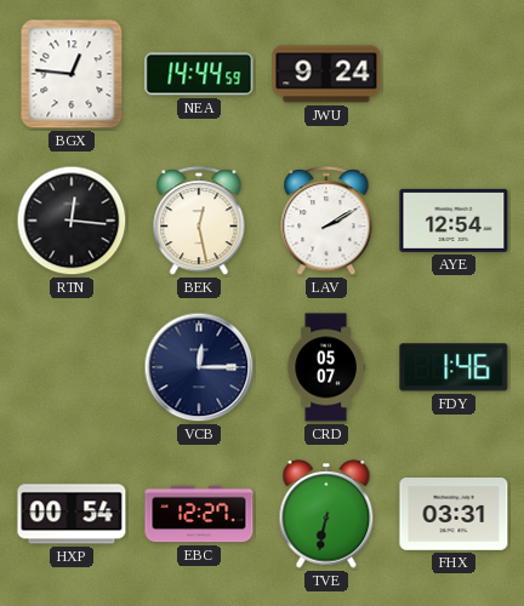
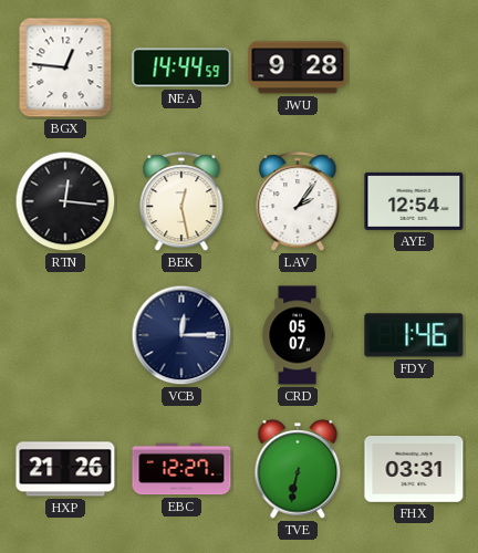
JWU: 9:24 -> 9:28 (298, 67)
LAV: 2:10 -> 2:06 (298, 202)
HXP: 00:54 -> 21:26 (65, 469)
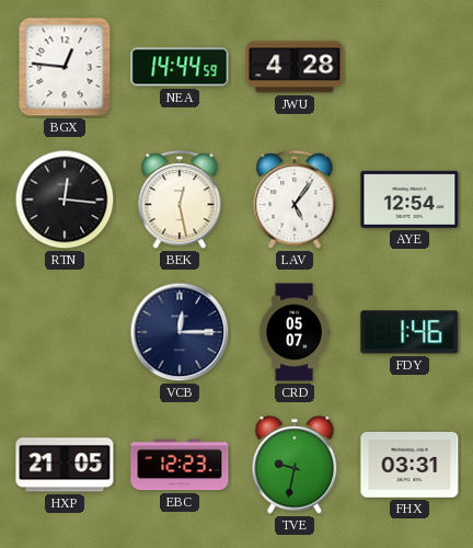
JWU: 9:28 -> 4:28 (295, 67)
LAV: 2:06 -> 5:06 (295, 201)
HXP: 21:26 -> 21:05 (65, 465)
EBC: 12:27 -> 12:23 (180, 465)
TVE: 6:32 -> 9:32 (295, 465)
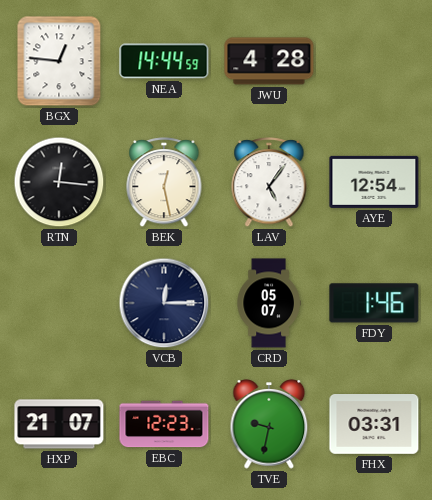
HXP: 21:05 -> 21:07 (59, 424)
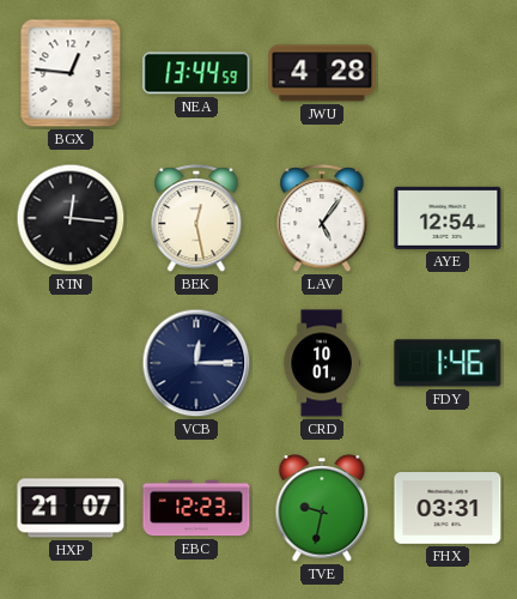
NEA: 14:44 -> 13:44 (196, 73)
CRD: 05:07 -> 10:01 (322, 363)
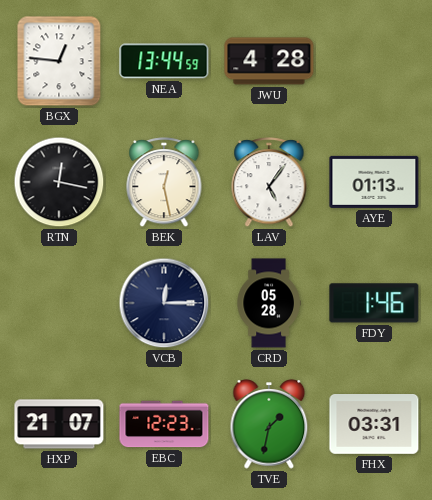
RTN: 12:16 -> 12:17 (59, 182)
AYE: 12:54 -> 01:13 (374, 182)
CRD: 10:01 -> 05:28 (269, 303)
TVE: 9:32 -> 1:32 (269, 424)
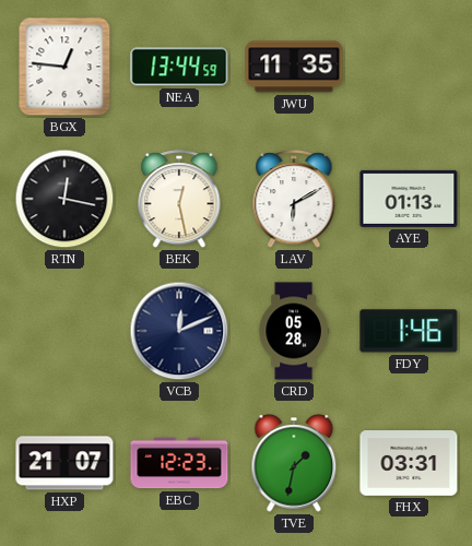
JWU: 4:28 -> 11:35 (294, 67)
LAV: 5:06 -> 6:10 (294, 200)
VCB: 12:15 -> 12:11 (179, 331)
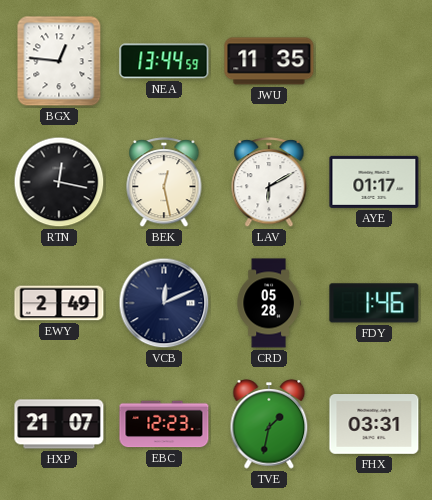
AYE: 01:13 -> 01:17 (374, 182)
EWY: none -> 2:49 (59, 303)
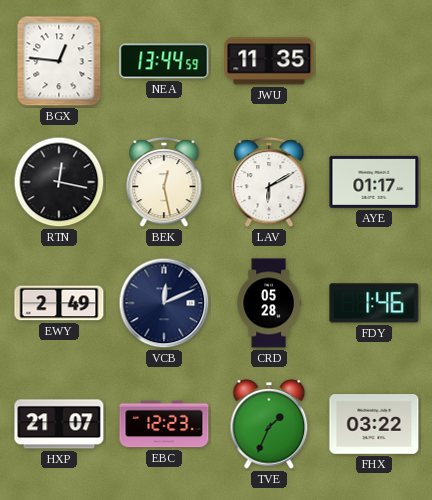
TVE: 1:32 -> 1:34 (269, 424)
FHX: 03:31 -> 03:22 (374, 425)
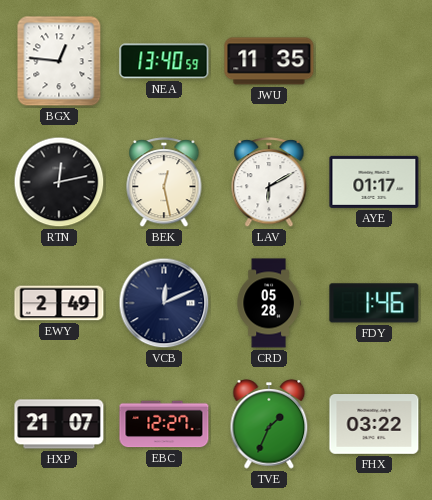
NEA: 13:44 -> 13:40 (164, 61)
RTN: 12:17 -> 12:13 (59, 182)
EBC: 12:23 -> 12:27 (164, 424)
